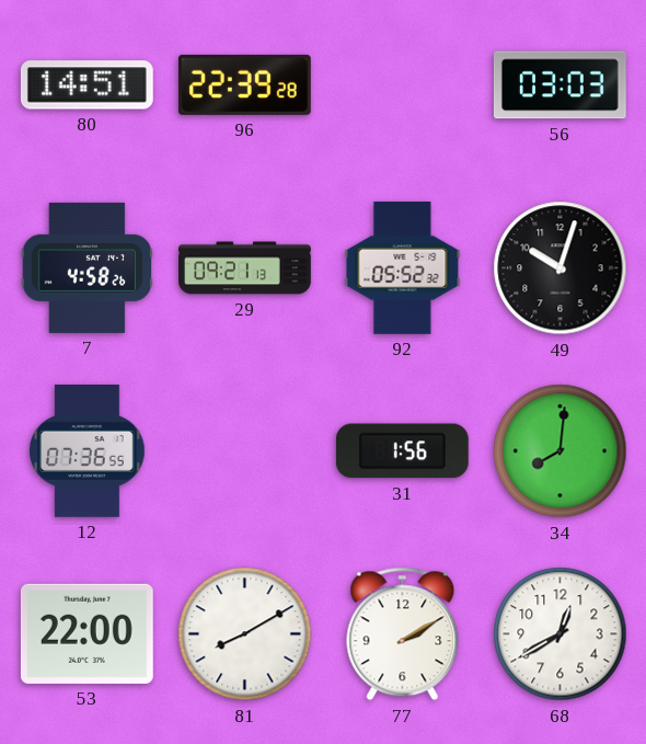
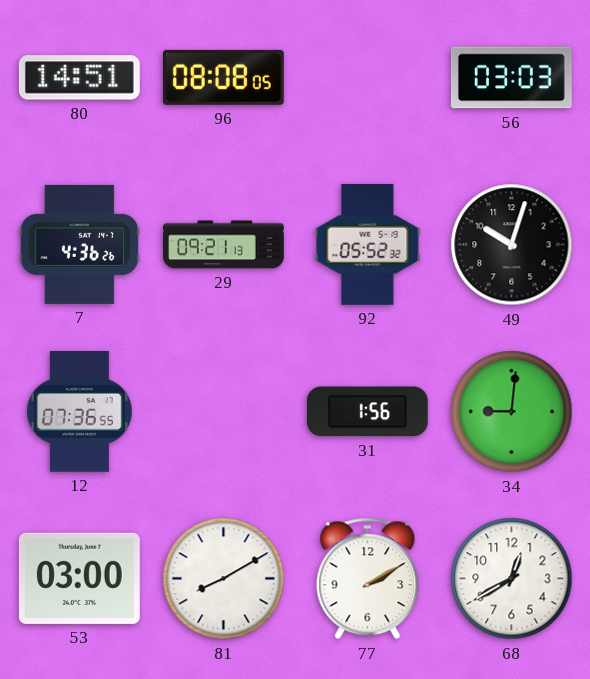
96: 22:39 -> 08:08 (223, 77)
7: 4:58 -> 4:36 (80, 244)
34: 8:01 -> 9:01 (512, 412)
53: 22:00 -> 03:00 (79, 578)
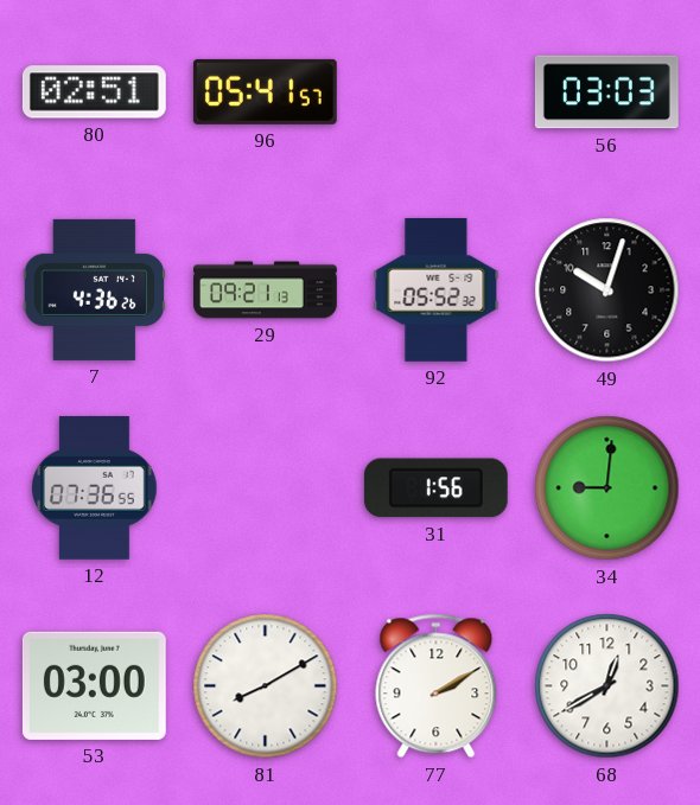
80: 14:51 -> 02:51 (94, 92)
96: 08:08 -> 05:41 (265, 91)
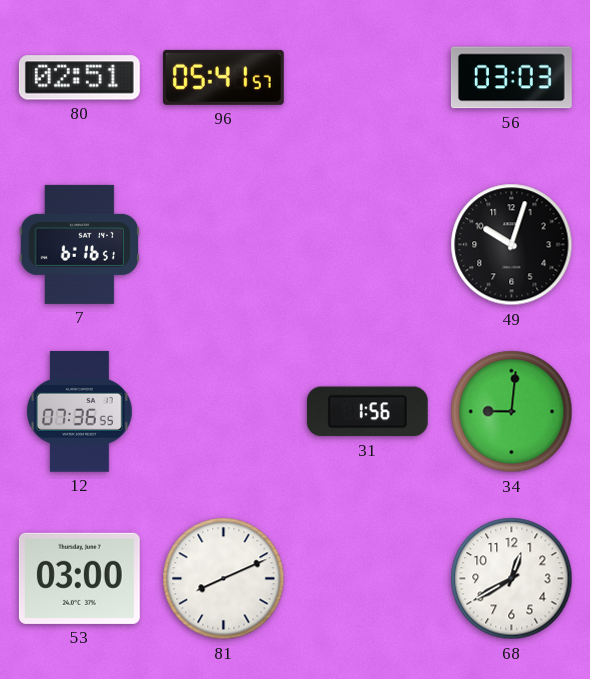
7: 4:36 -> 6:16 (80, 244)
29: 09:21 -> none (266, 290)
92: 05:52 -> none (437, 289)
81: 8:10 -> 8:11 (224, 579)
77: 2:10 -> none (437, 686)
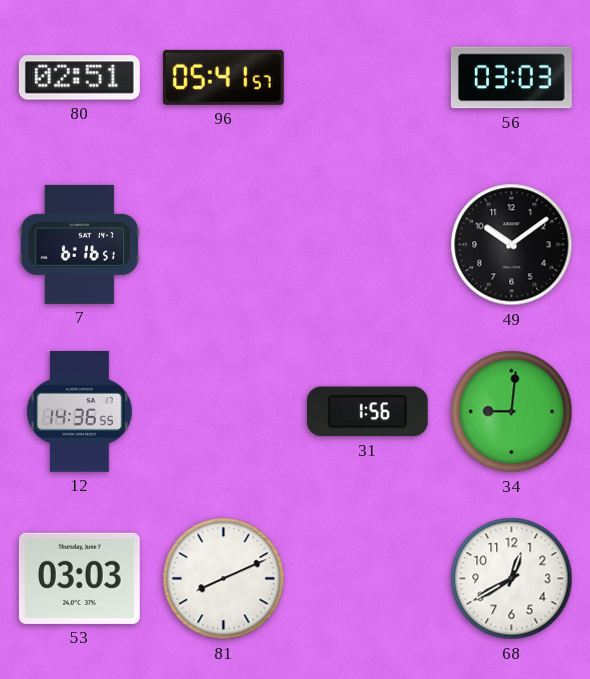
49: 10:03 -> 10:09 (512, 245)
12: 07:36 -> 14:36 (80, 411)
53: 03:00 -> 03:03 (79, 578)
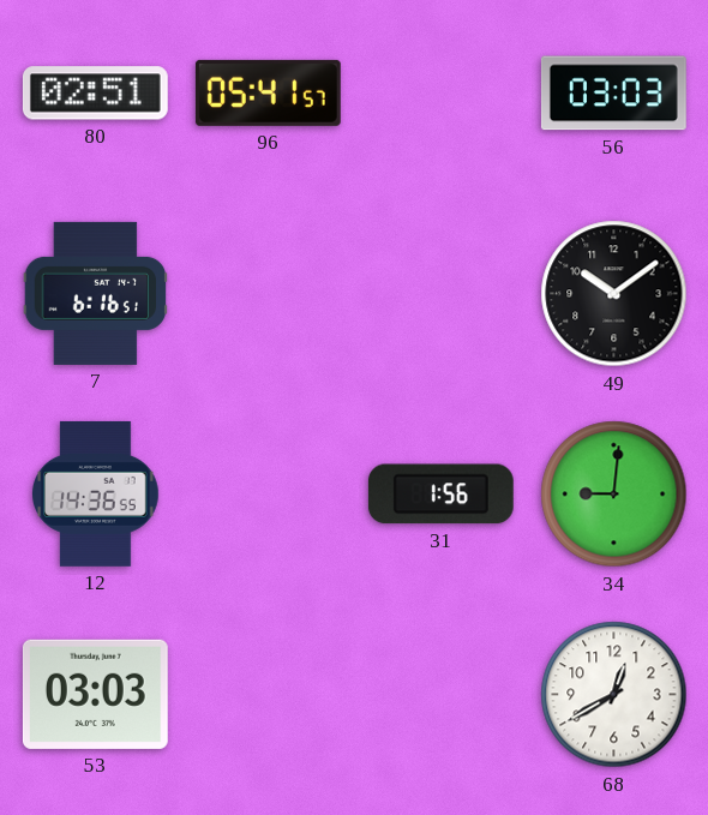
81: 8:11 -> none (224, 579)
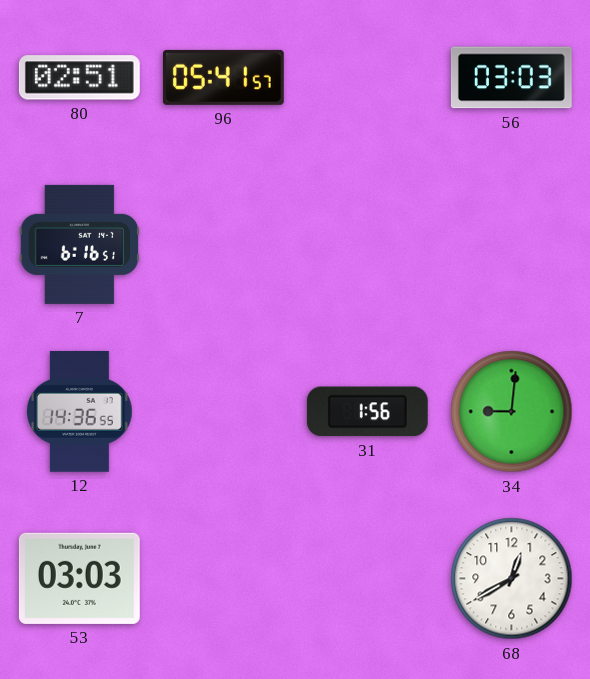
49: 10:09 -> none (614, 294)
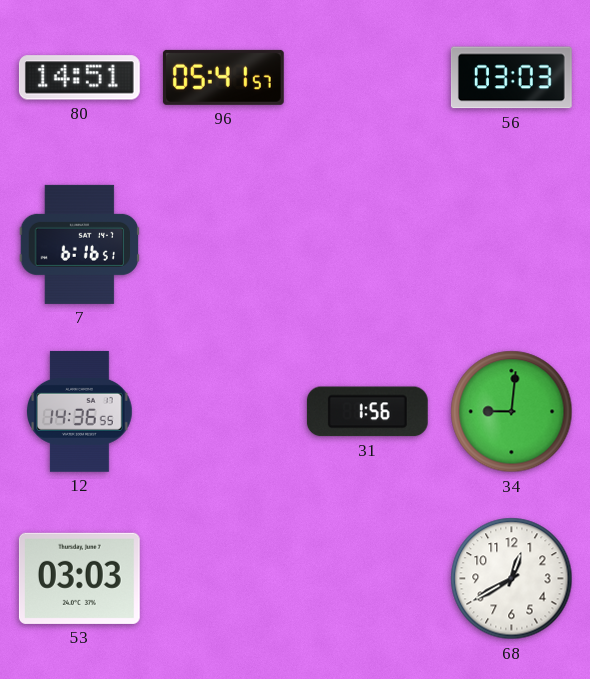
80: 02:51 -> 14:51 (79, 78)
